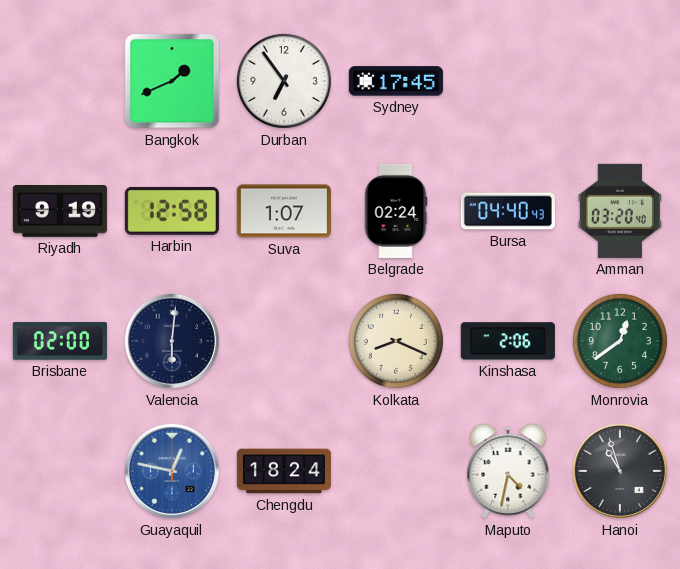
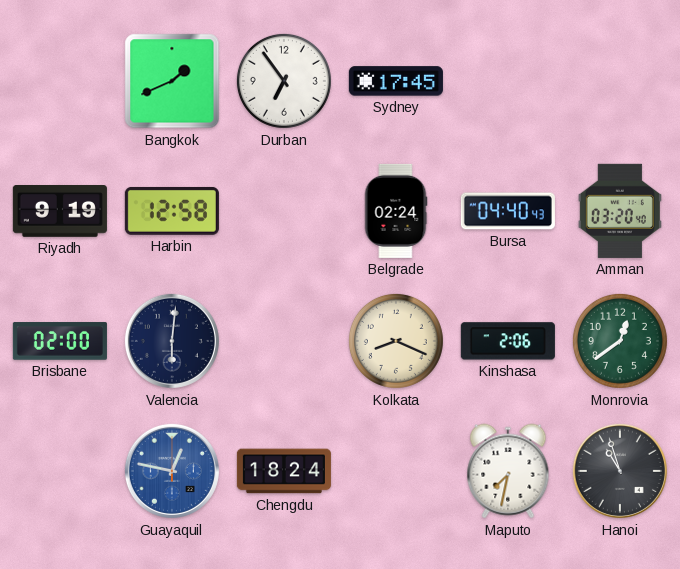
Suva: 1:07 -> none (284, 211)
Maputo: 4:32 -> 7:32 (508, 471)
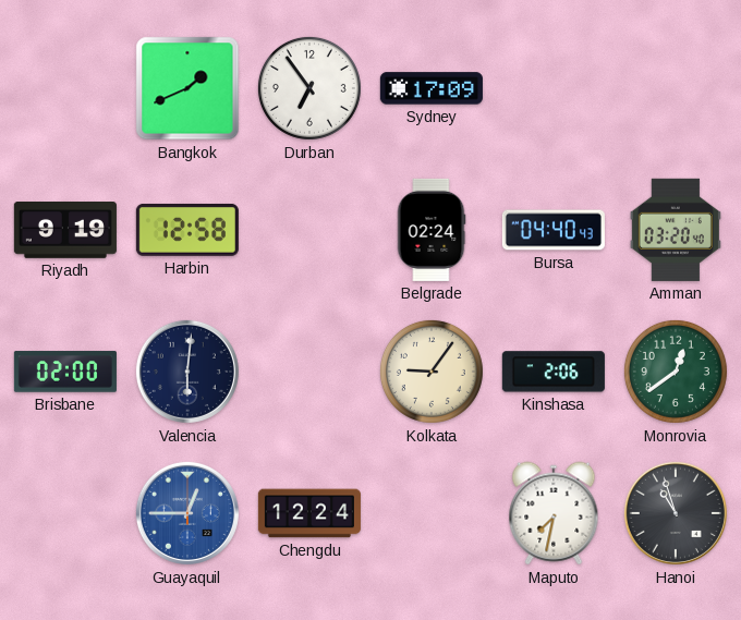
Sydney: 17:45 -> 17:09 (432, 88)
Kolkata: 8:19 -> 9:06 (432, 372)
Guayaquil: 12:47 -> 12:45 (187, 513)
Chengdu: 18:24 -> 12:24 (309, 513)
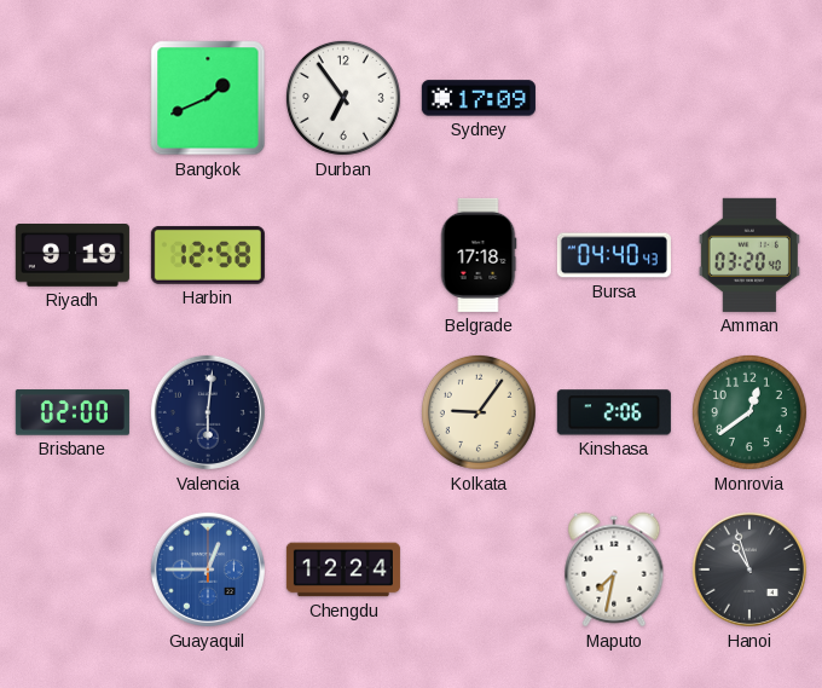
Belgrade: 02:24 -> 17:18 (479, 255)
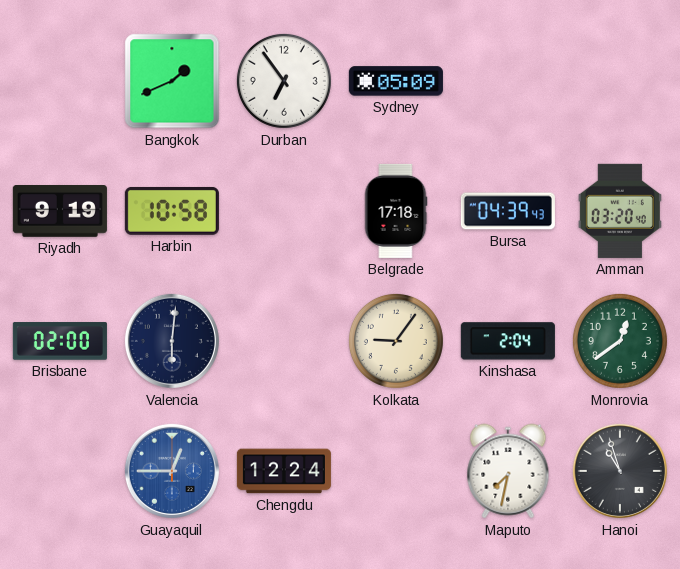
Sydney: 17:09 -> 05:09 (396, 81)
Harbin: 12:58 -> 10:58 (172, 211)
Bursa: 04:40 -> 04:39 (508, 211)
Kinshasa: 2:06 -> 2:04 (508, 341)
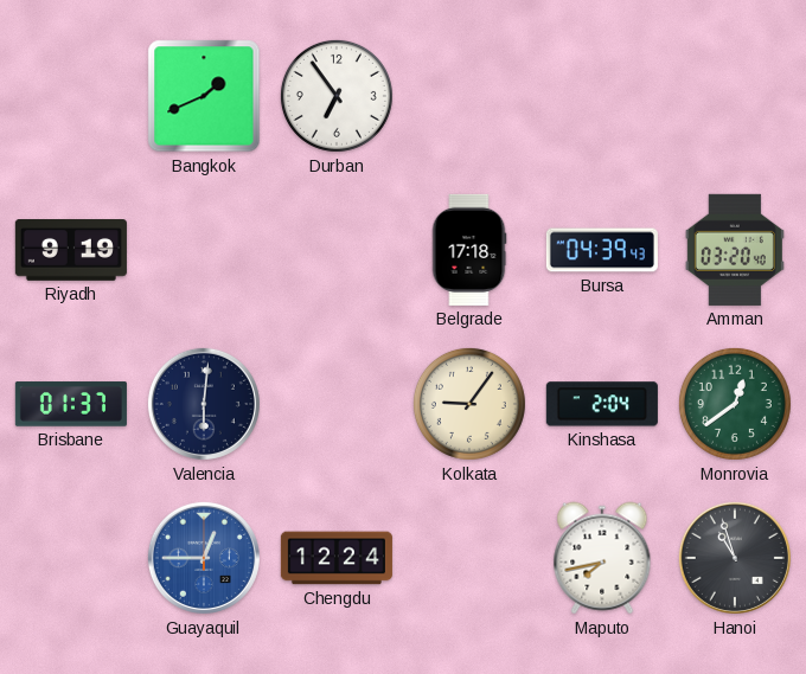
Sydney: 05:09 -> none (396, 81)
Harbin: 10:58 -> none (172, 211)
Brisbane: 02:00 -> 01:37 (71, 404)
Maputo: 7:32 -> 7:43 (602, 558)
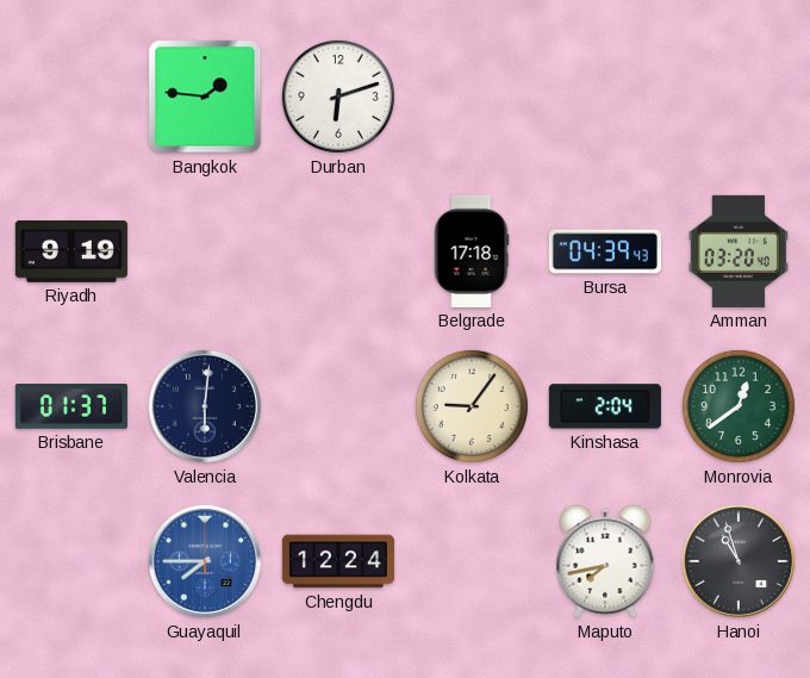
Bangkok: 1:41 -> 1:46 (205, 97)
Durban: 6:54 -> 6:12 (338, 97)
Guayaquil: 12:45 -> 7:45 (205, 561)
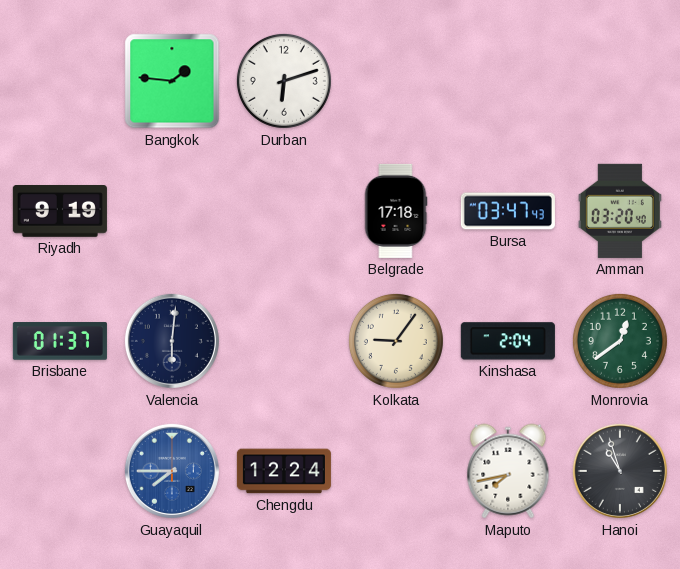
Bursa: 04:39 -> 03:47 (508, 211)
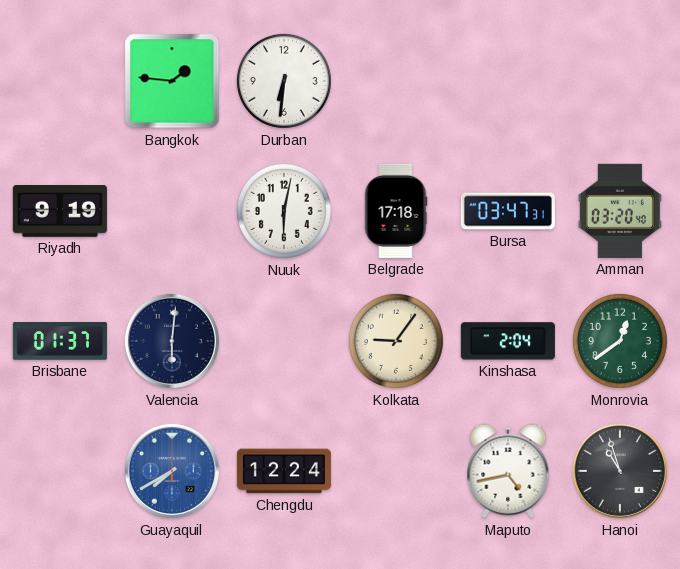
Durban: 6:12 -> 6:31 (284, 81)
Nuuk: none -> 6:02 (284, 211)
Bursa: 03:47:43 -> 03:47:31 (508, 211)
Guayaquil: 7:45 -> 7:40 (172, 471)
Maputo: 7:43 -> 4:43 (508, 471)
